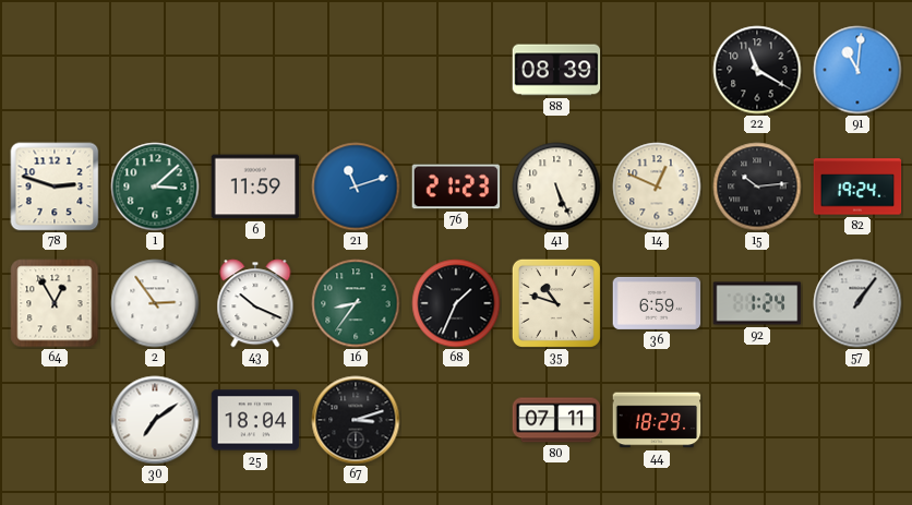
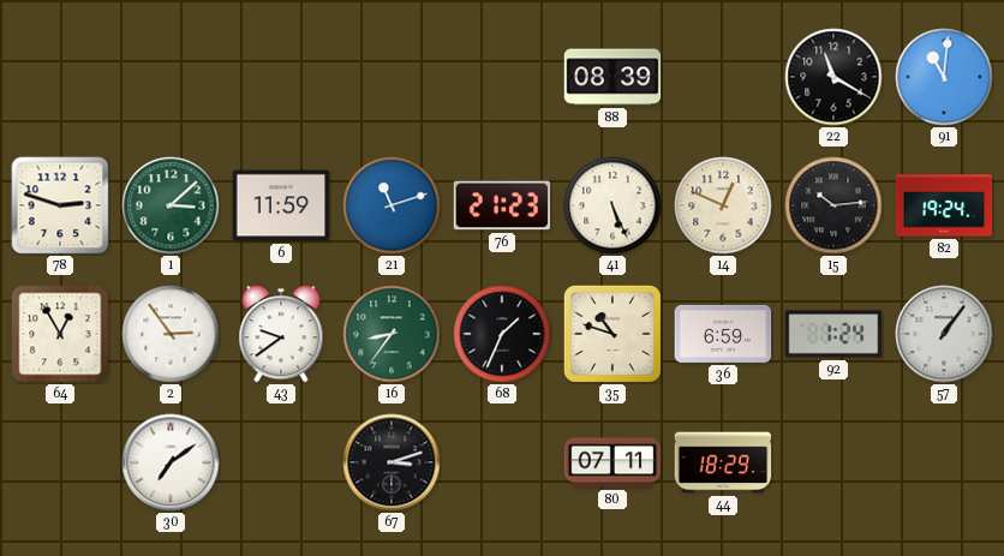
43: 10:19 -> 9:39 (281, 334)
25: 18:04 -> none (255, 420)
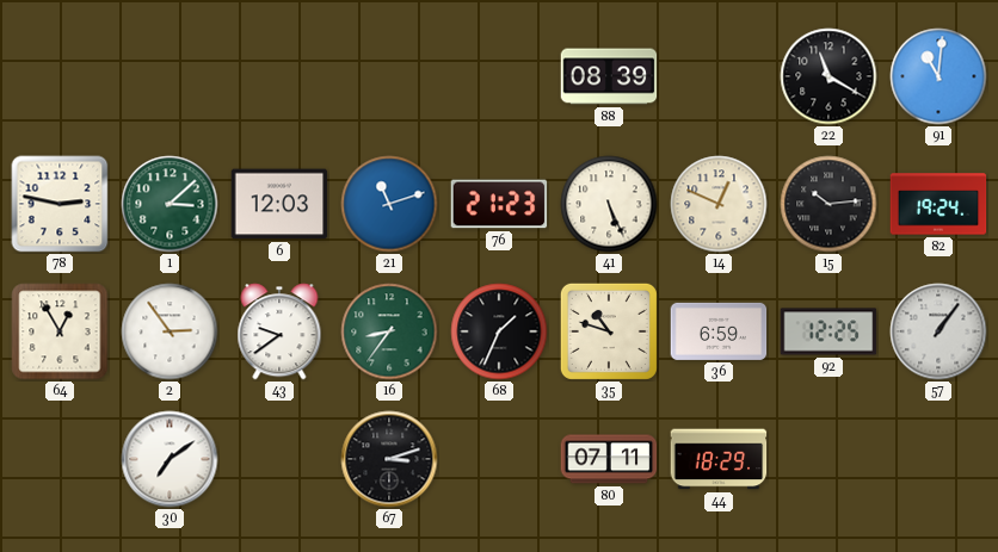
78: 2:48 -> 2:47 (60, 204)
6: 11:59 -> 12:03 (279, 204)
92: 1:24 -> 12:25 (828, 331)
